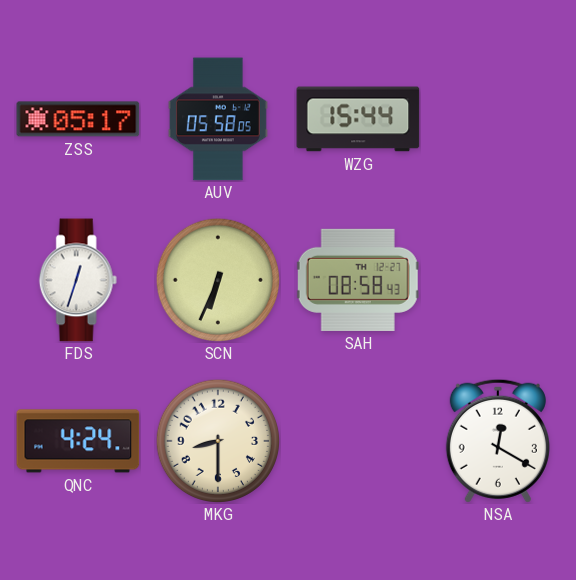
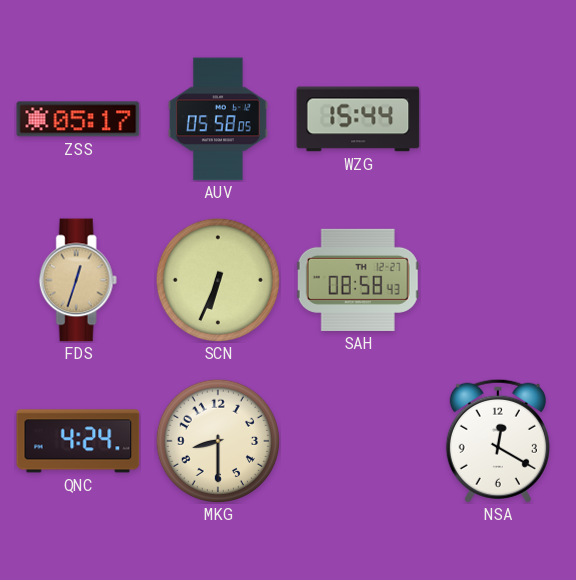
FDS dial: white -> champagne (78, 280)
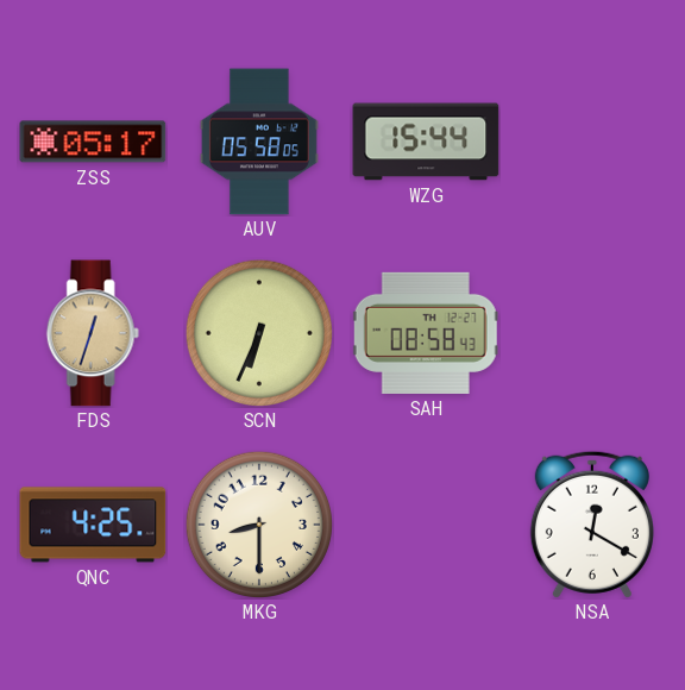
QNC: 4:24 -> 4:25 (93, 525)
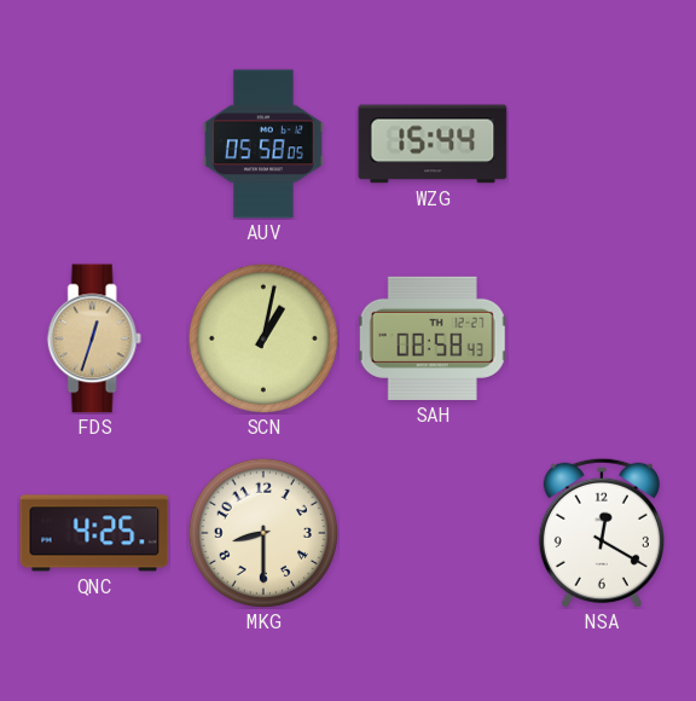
ZSS: 05:17 -> none (93, 142)
SCN: 6:34 -> 1:02 (262, 337)
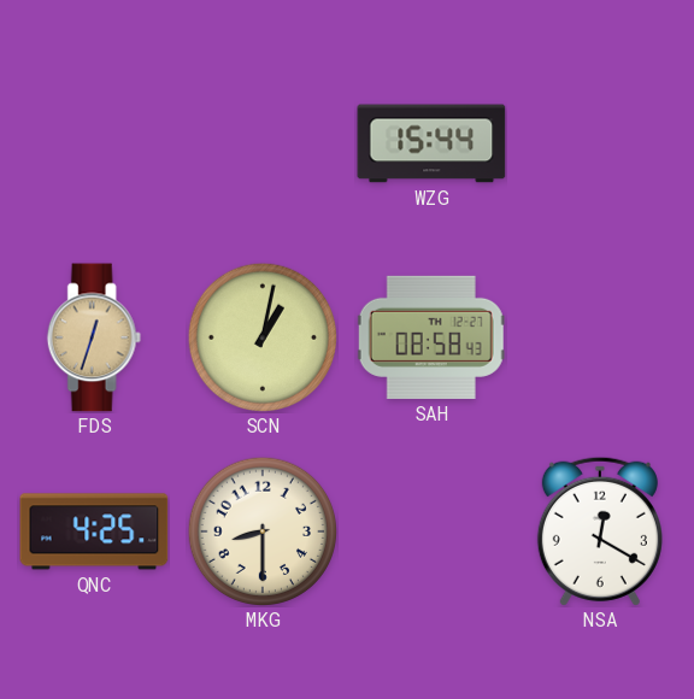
AUV: 05:58 -> none (263, 144)
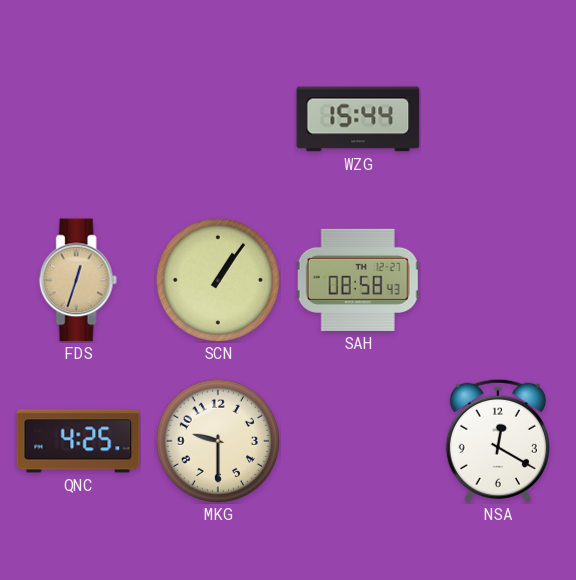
SCN: 1:02 -> 1:06 (217, 279)
MKG: 8:30 -> 9:30 (217, 440)
